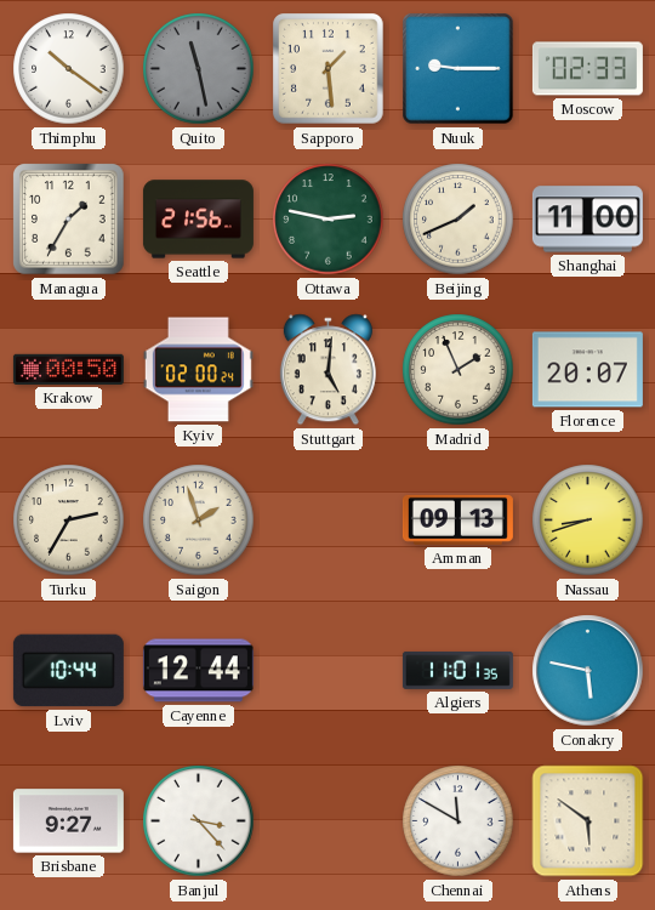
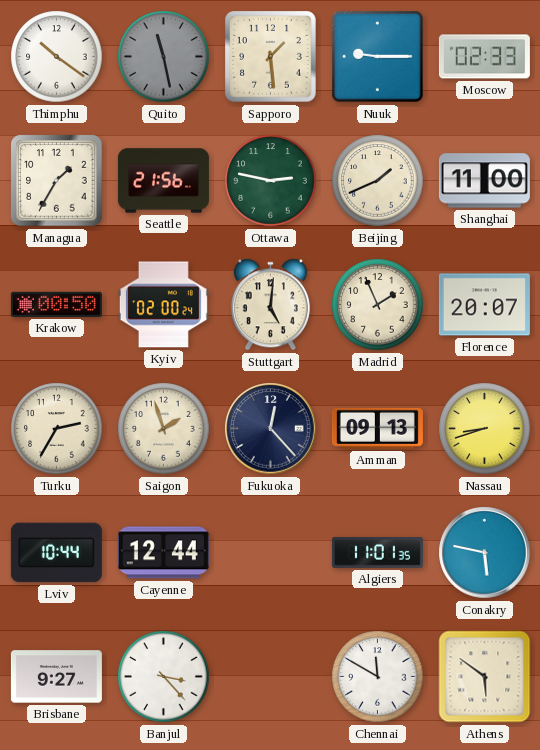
Fukuoka: none -> 12:23 (271, 429)
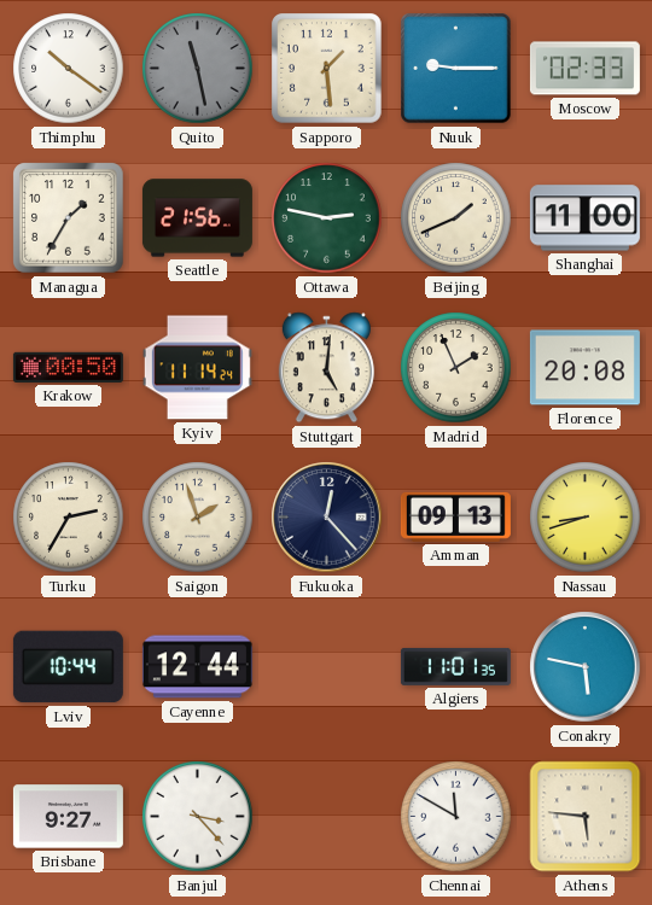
Kyiv: 02:00 -> 11:14 (197, 368)
Florence: 20:07 -> 20:08 (584, 368)
Athens: 5:51 -> 5:46 (586, 817)
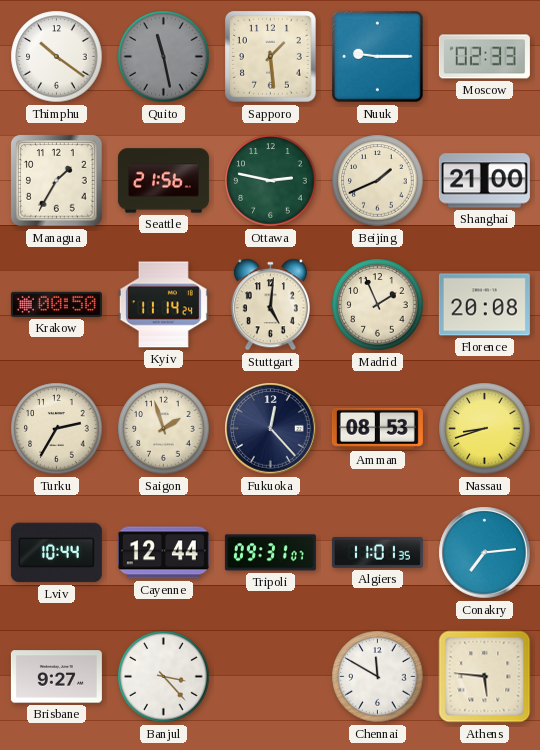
Shanghai: 11:00 -> 21:00 (484, 181)
Amman: 09:13 -> 08:53 (377, 428)
Tripoli: none -> 09:31 (270, 553)
Conakry: 5:47 -> 7:14 (485, 553)
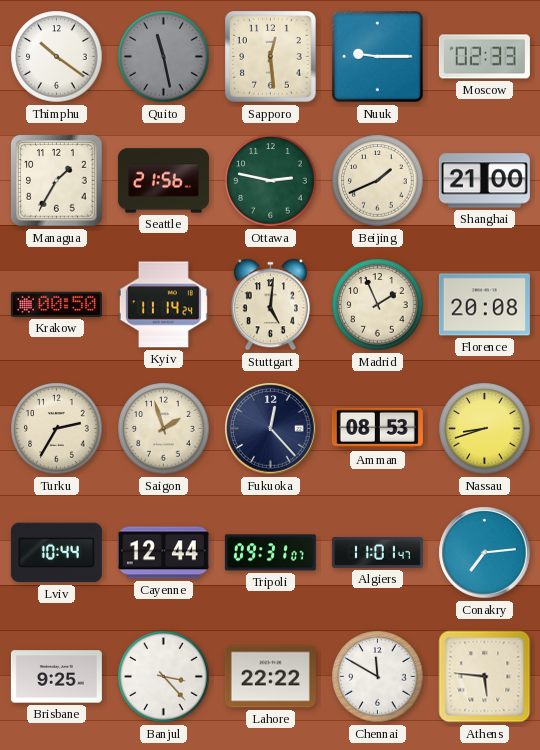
Sapporo: 1:29 -> 12:29 (271, 57)
Algiers: 11:01:35 -> 11:01:47 (377, 552)
Brisbane: 9:27 -> 9:25 (56, 677)
Lahore: none -> 22:22 (270, 677)
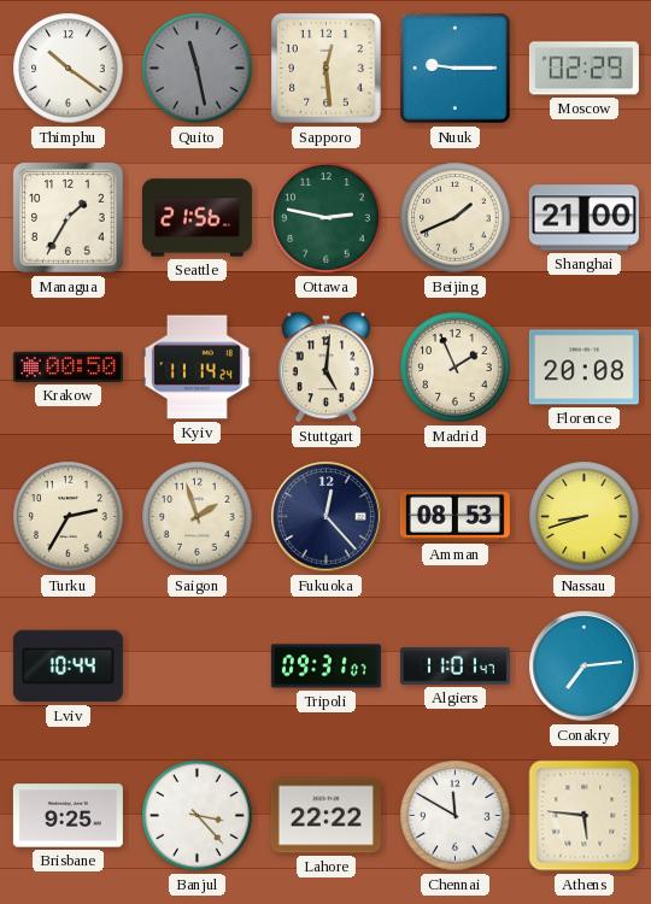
Moscow: 02:33 -> 02:29 (583, 69)
Cayenne: 12:44 -> none (163, 553)
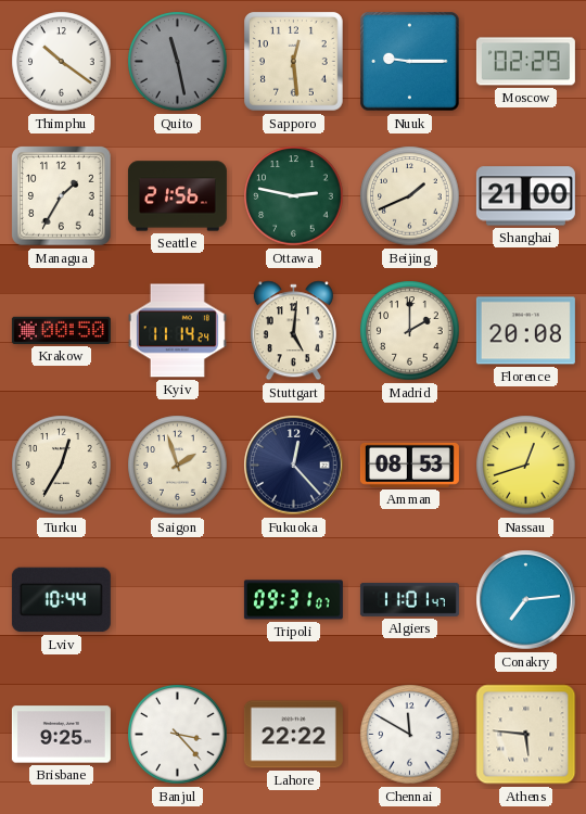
Madrid: 1:56 -> 2:00 (410, 331)
Turku: 2:35 -> 12:35 (62, 466)
Nassau: 8:42 -> 12:42 (526, 466)
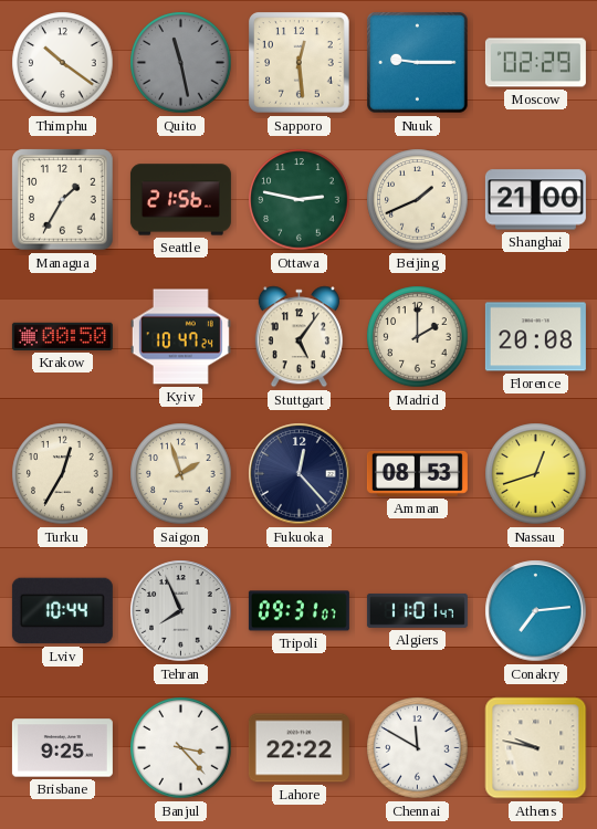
Kyiv: 11:14 -> 10:47 (180, 337)
Stuttgart: 5:01 -> 5:06 (298, 337)
Tehran: none -> 7:56 (181, 611)
Athens: 5:46 -> 9:47 (536, 748)
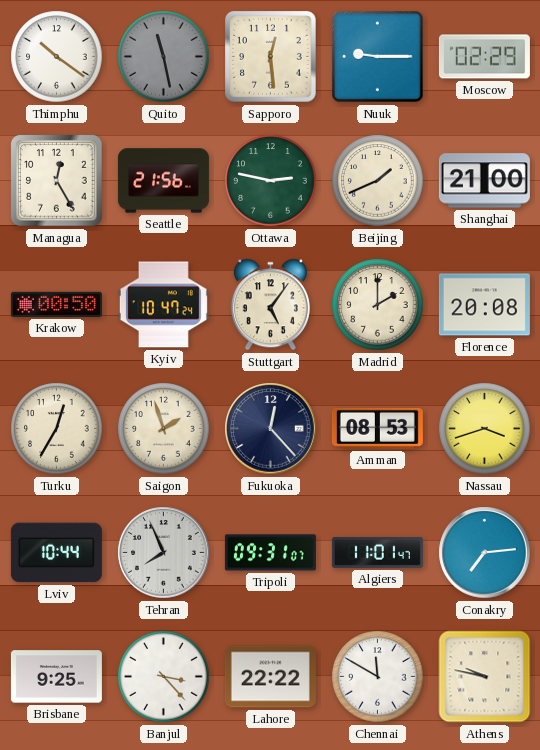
Managua: 1:35 -> 12:25 (57, 181)
Nassau: 12:42 -> 3:42 (485, 429)
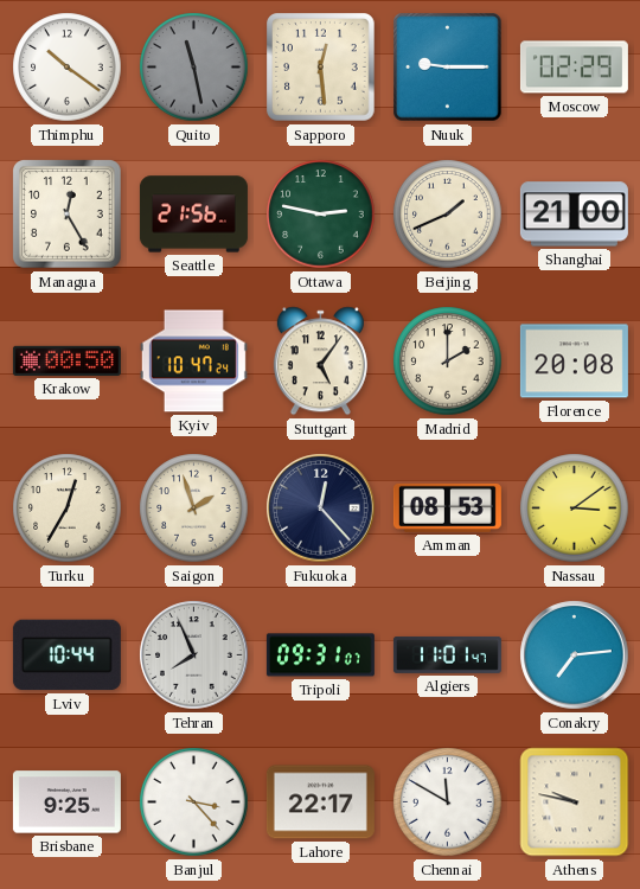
Nassau: 3:42 -> 3:09 (575, 509)
Lahore: 22:22 -> 22:17 (320, 802)
